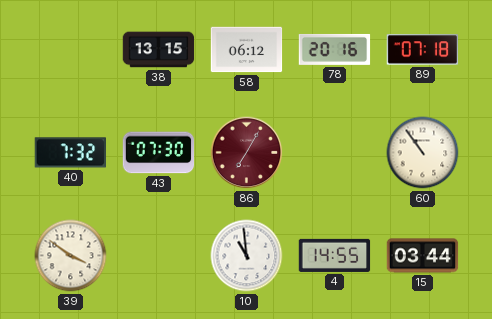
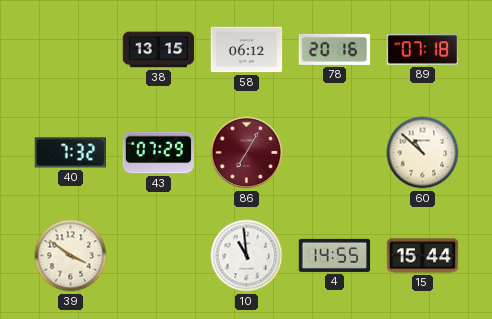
43: 07:30 -> 07:29 (159, 153)
60: 10:54 -> 10:52 (423, 153)
15: 03:44 -> 15:44 (423, 256)
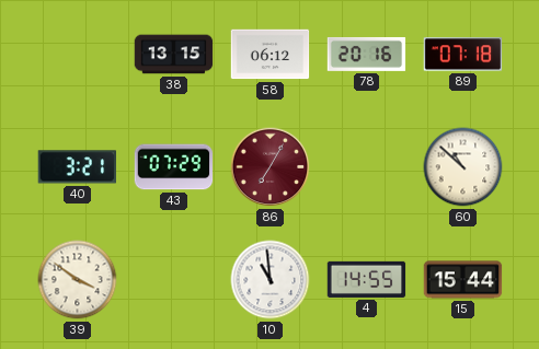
40: 7:32 -> 3:21 (77, 167)
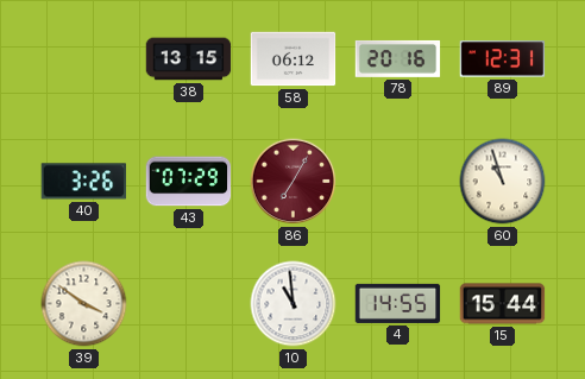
89: 07:18 -> 12:31 (503, 59)
40: 3:21 -> 3:26 (83, 182)
60: 10:52 -> 10:57 (503, 182)
